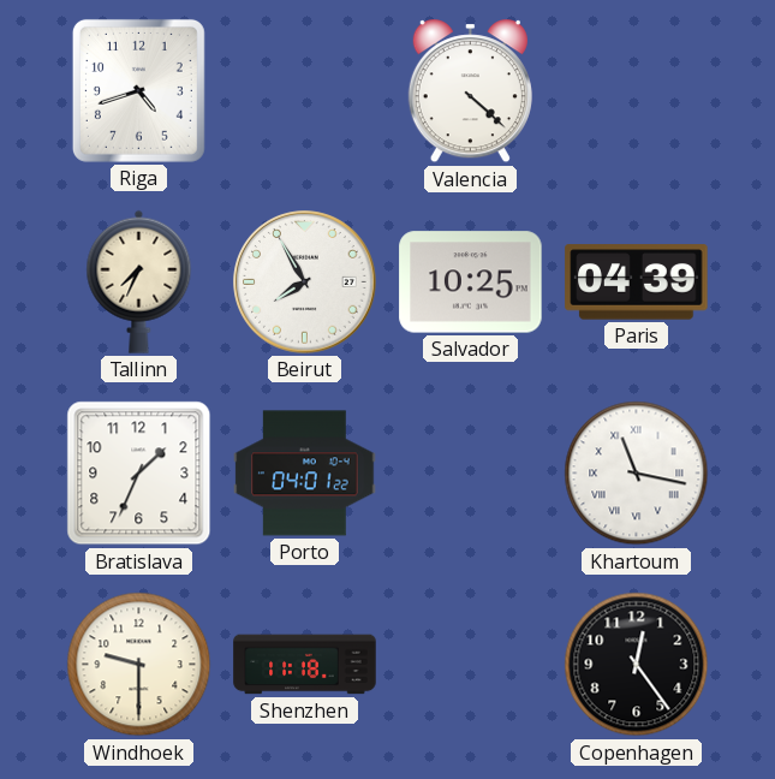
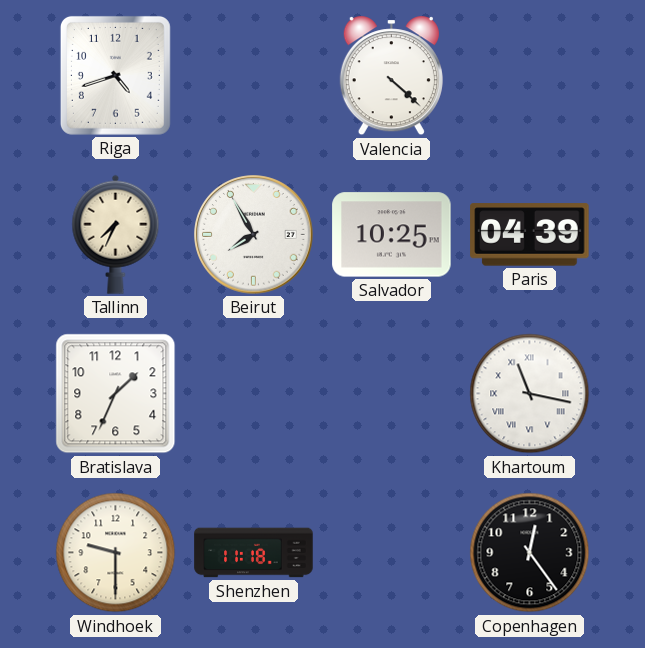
Porto: 04:01 -> none (305, 474)
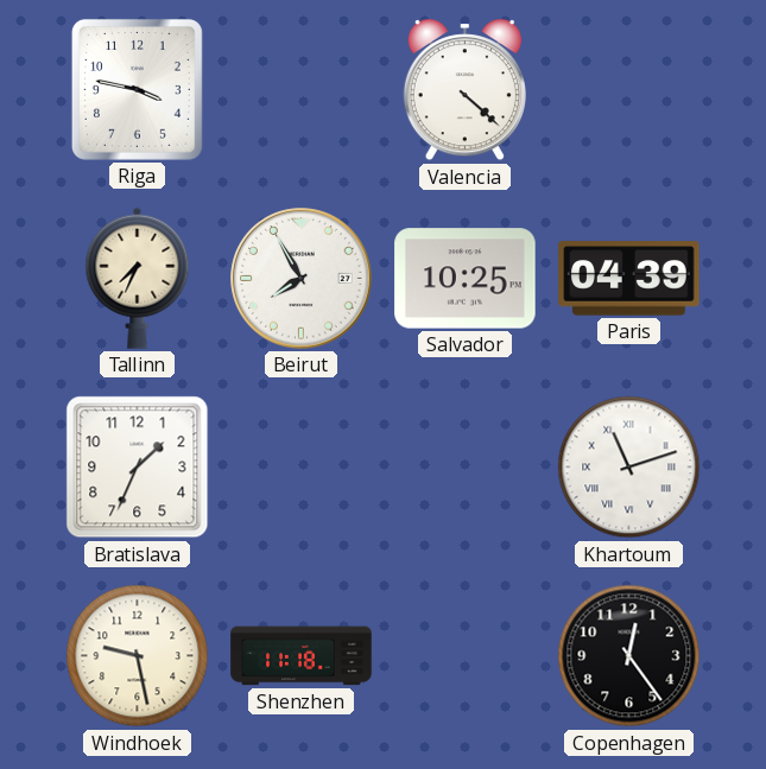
Riga: 4:42 -> 3:47 (137, 89)
Khartoum: 11:17 -> 11:12 (629, 468)
Windhoek: 9:30 -> 9:28 (138, 656)
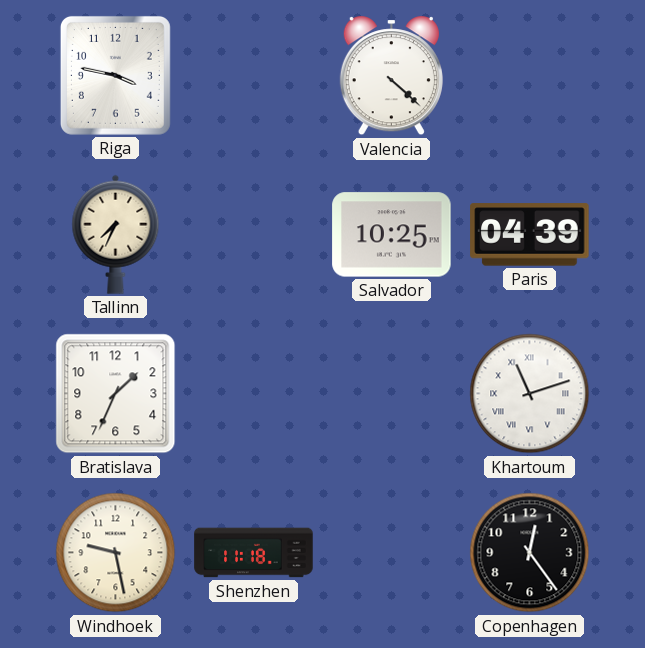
Beirut: 7:55 -> none (302, 279)
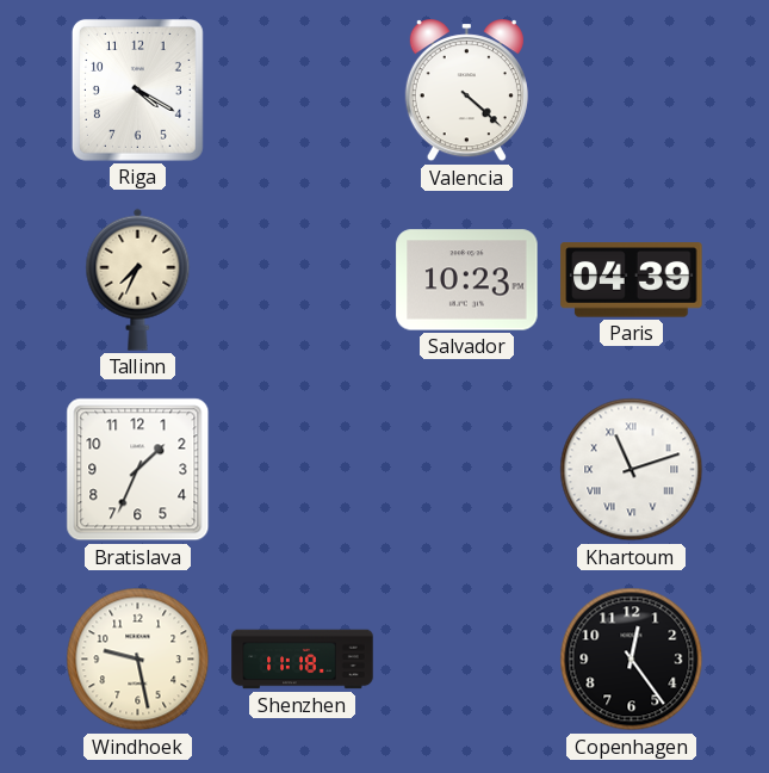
Riga: 3:47 -> 4:20 (137, 89)
Salvador: 10:25 -> 10:23 (467, 280)
